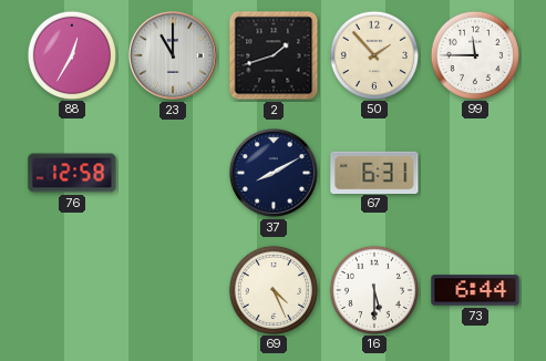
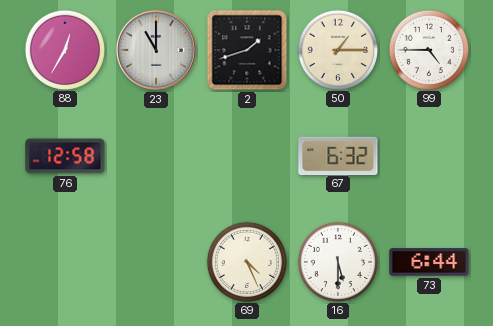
50: 1:53 -> 1:15 (337, 49)
99: 11:45 -> 4:45 (428, 49)
37: 8:10 -> none (274, 173)
67: 6:31 -> 6:32 (338, 155)
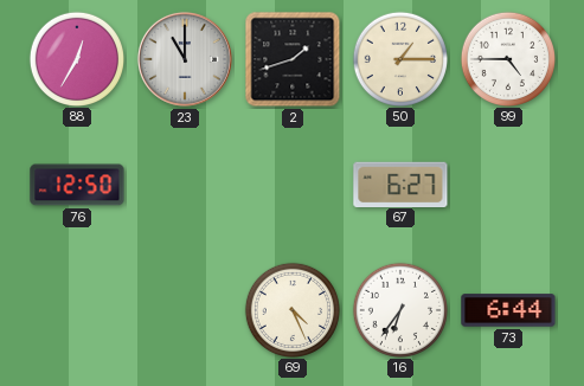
76: 12:58 -> 12:50 (77, 185)
67: 6:32 -> 6:27 (400, 184)
16: 5:30 -> 6:36 (399, 309)
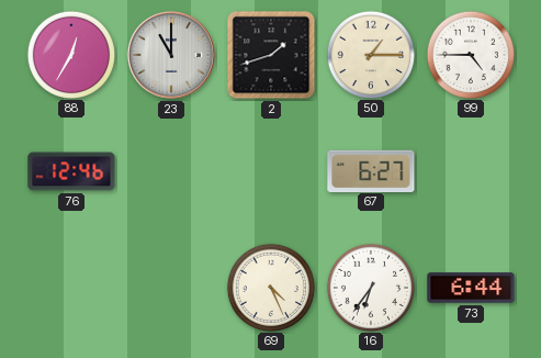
76: 12:50 -> 12:46 (71, 171)
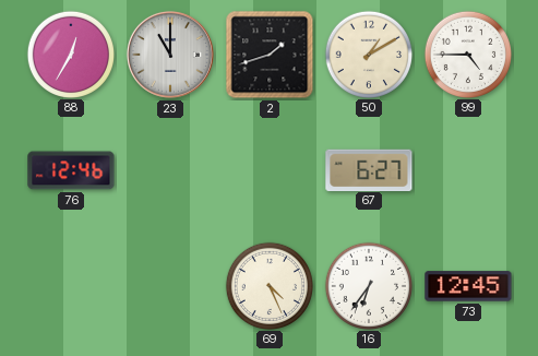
50: 1:15 -> 1:10 (368, 54)
73: 6:44 -> 12:45 (468, 286)
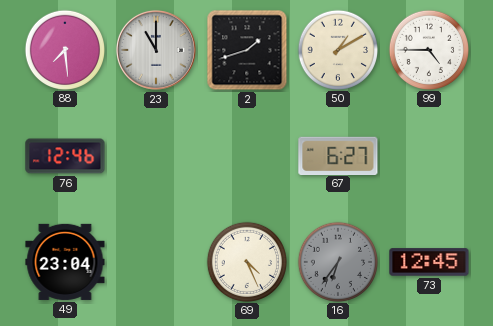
88: 12:35 -> 7:29 (64, 49)
49: none -> 23:04 (65, 262)
16 dial: white -> grey (337, 261)
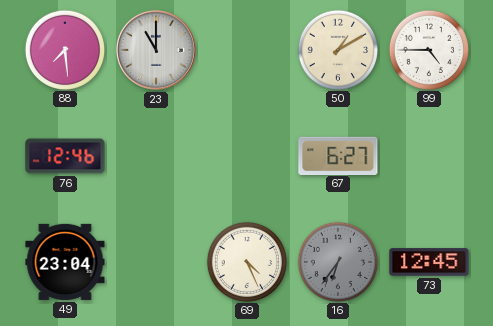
2: 1:42 -> none (247, 50)
